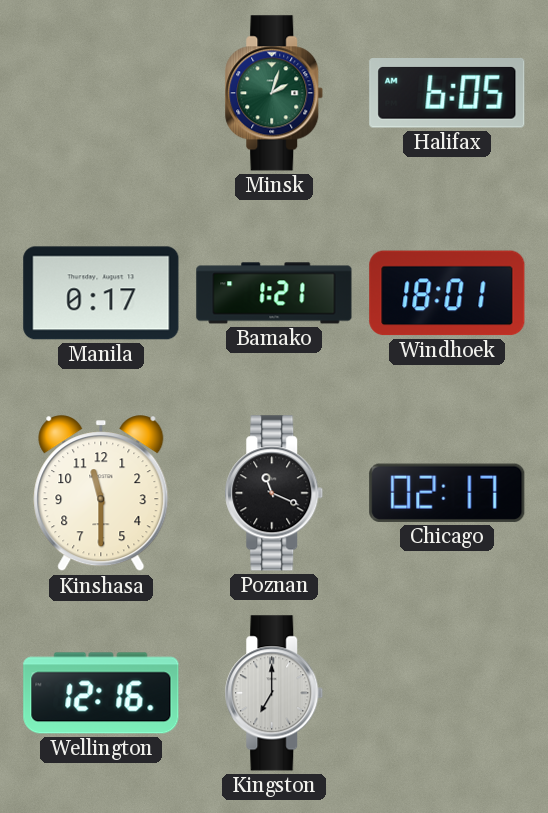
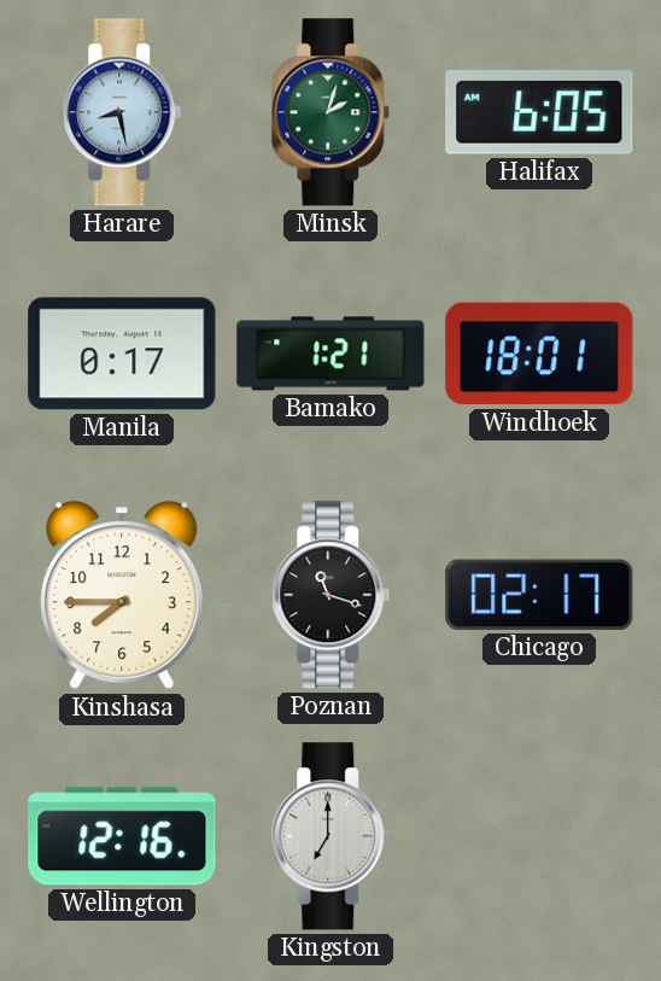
Harare: none -> 8:28 (122, 112)
Kinshasa: 11:30 -> 7:45 (122, 596)
Poznan: 11:19 -> 11:18 (330, 595)
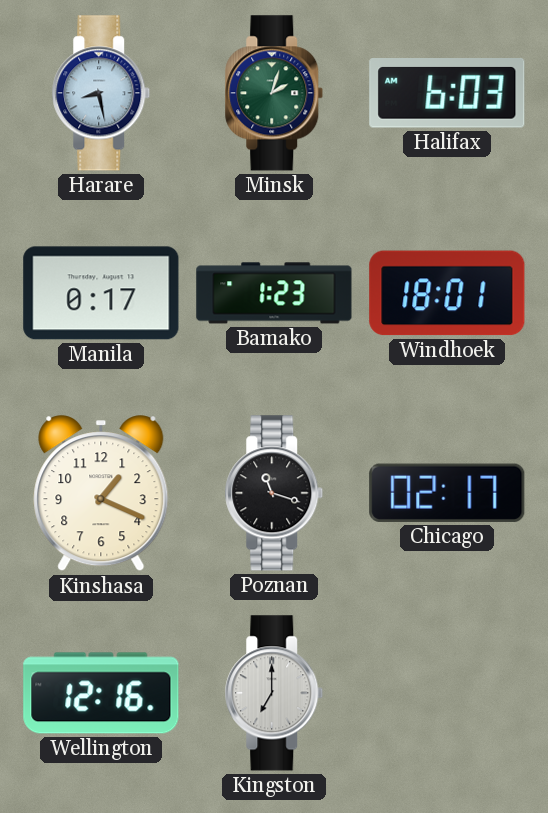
Halifax: 6:05 -> 6:03 (447, 93)
Bamako: 1:21 -> 1:23 (274, 293)
Kinshasa: 7:45 -> 1:19 (101, 494)
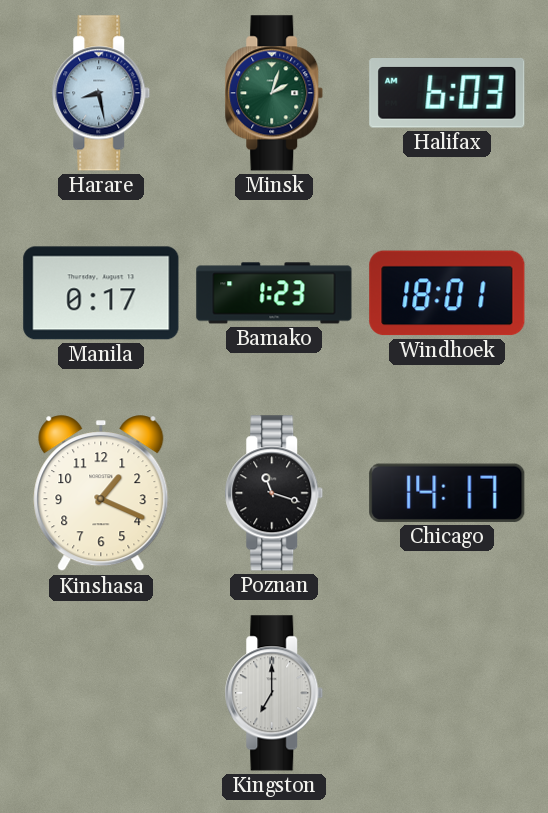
Chicago: 02:17 -> 14:17 (447, 493)
Wellington: 12:16 -> none (101, 693)
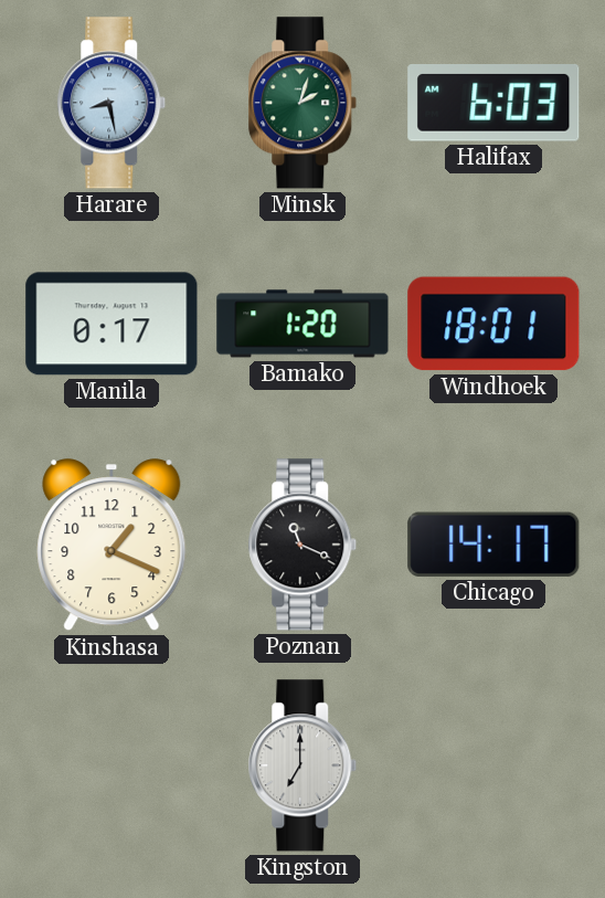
Bamako: 1:23 -> 1:20 (302, 324)
Poznan: 11:18 -> 11:19 (302, 545)
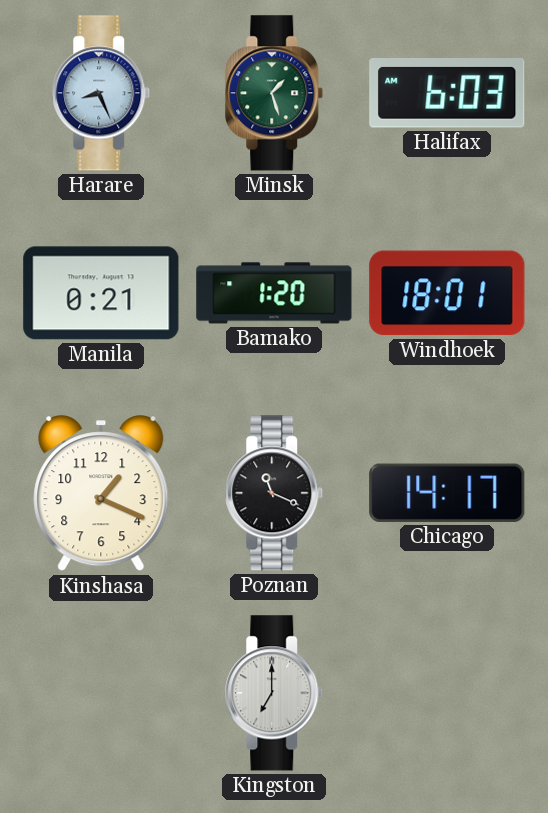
Harare: 8:28 -> 8:26 (101, 93)
Minsk: 2:03 -> 1:27 (274, 93)
Manila: 0:17 -> 0:21 (101, 293)
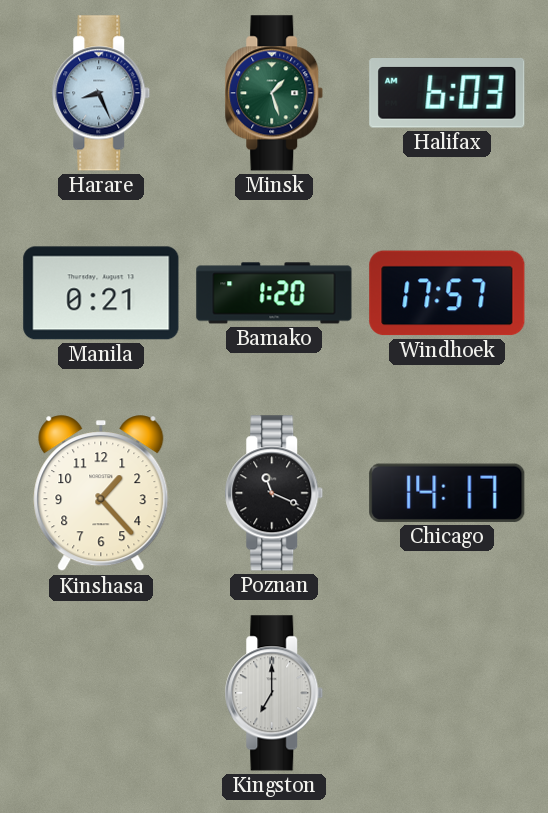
Windhoek: 18:01 -> 17:57 (447, 293)
Kinshasa: 1:19 -> 1:23 (101, 494)
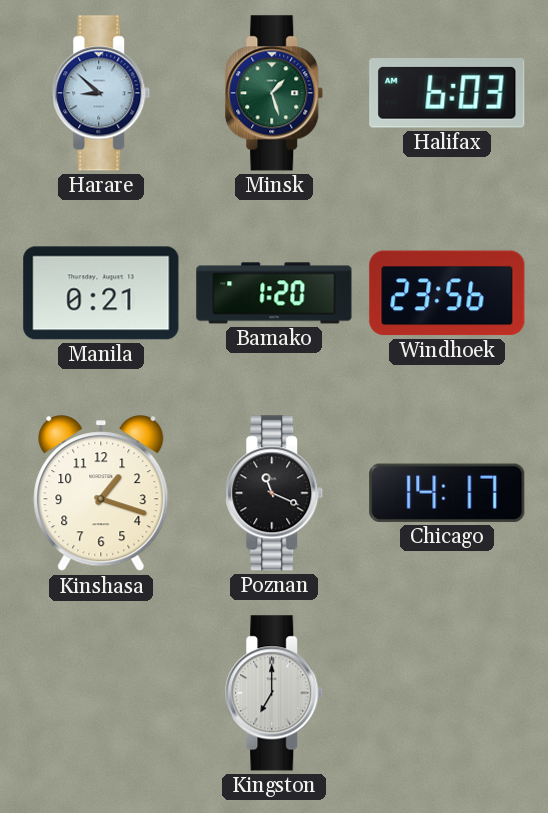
Harare: 8:26 -> 8:52 (101, 93)
Windhoek: 17:57 -> 23:56 (447, 293)
Kinshasa: 1:23 -> 1:18 (101, 494)
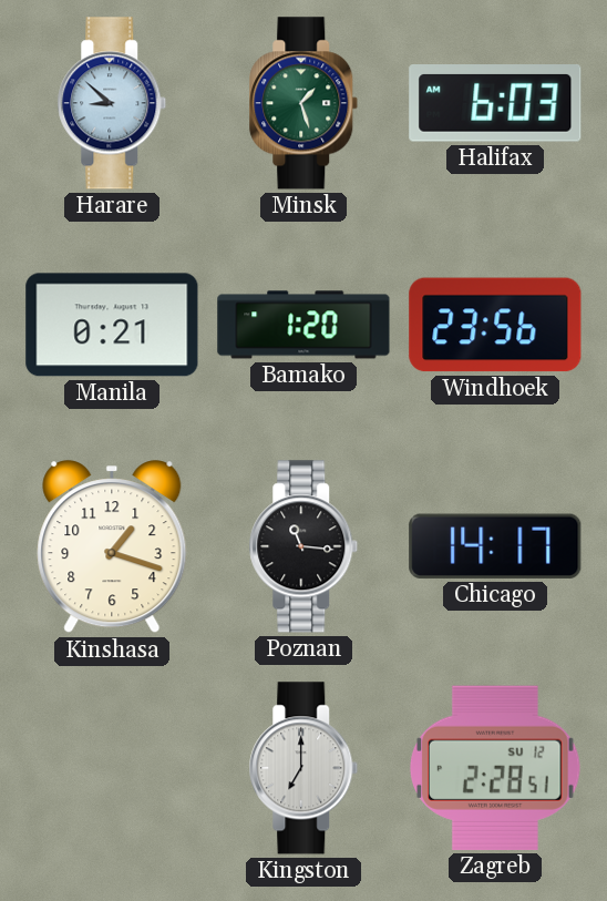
Poznan: 11:19 -> 11:16 (303, 546)
Zagreb: none -> 2:28 (496, 768)
